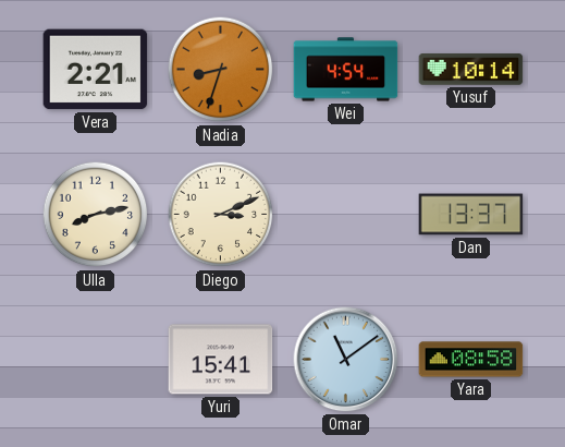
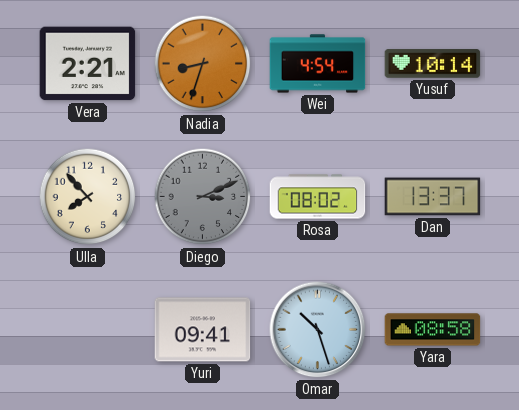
Ulla: 8:13 -> 7:53 (88, 197)
Diego dial: cream -> grey (203, 197)
Rosa: none -> 08:02 (318, 197)
Yuri: 15:41 -> 09:41 (203, 330)
Omar: 11:09 -> 10:27 (318, 330)
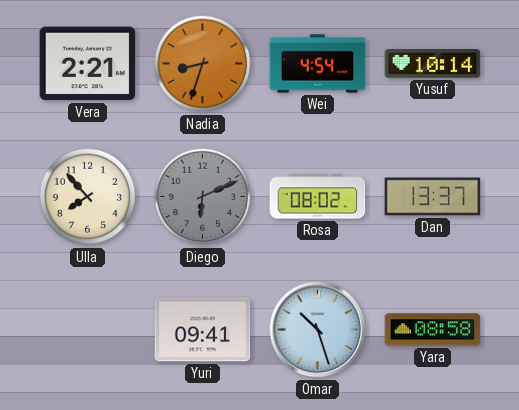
Diego: 3:11 -> 6:11 (203, 197)
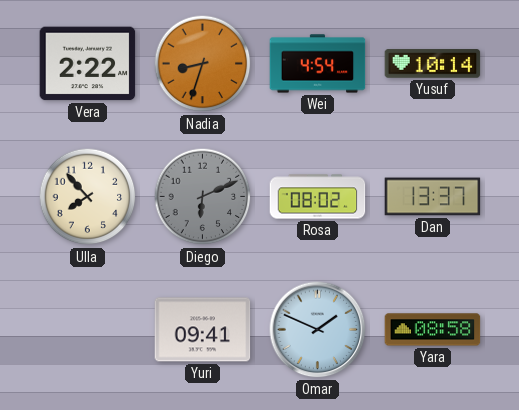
Vera: 2:21 -> 2:22 (88, 64)
Omar: 10:27 -> 1:49 (318, 330)
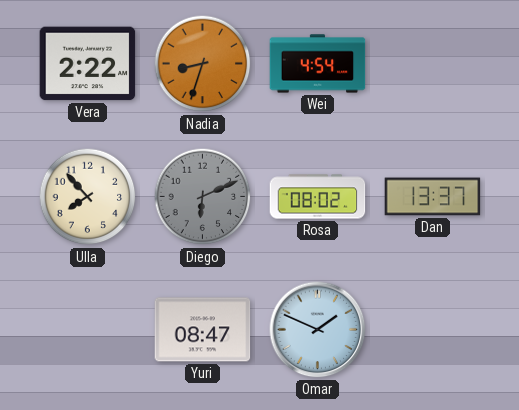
Yusuf: 10:14 -> none (433, 64)
Yuri: 09:41 -> 08:47 (203, 330)
Yara: 08:58 -> none (433, 330)
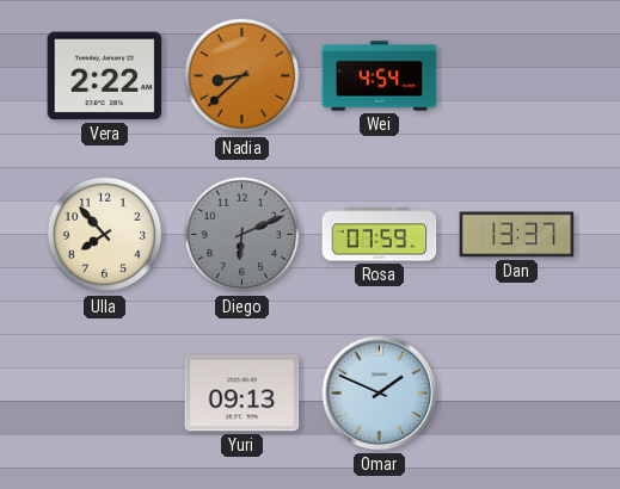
Nadia: 8:33 -> 8:38 (243, 76)
Rosa: 08:02 -> 07:59 (380, 235)
Yuri: 08:47 -> 09:13 (243, 394)
